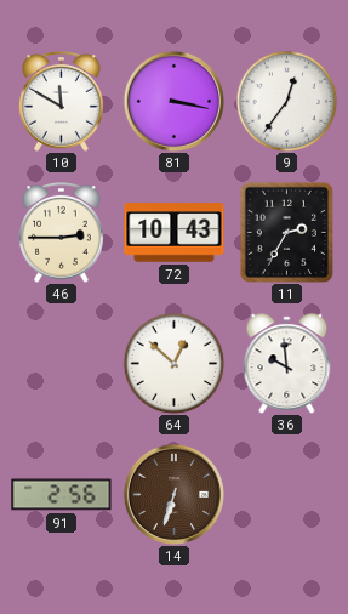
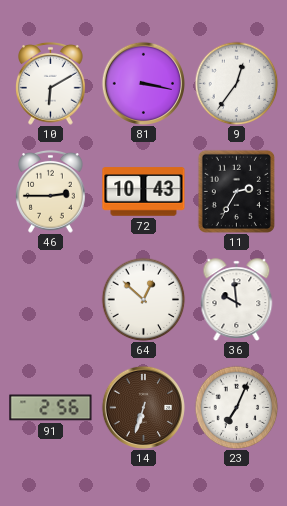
10: 11:50 -> 6:10 (51, 83)
23: none -> 7:04 (236, 407)
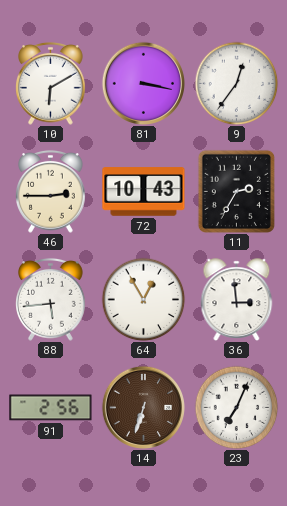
88: none -> 5:44 (51, 299)
64: 12:52 -> 12:55 (143, 299)
36: 9:59 -> 2:59 (237, 300)
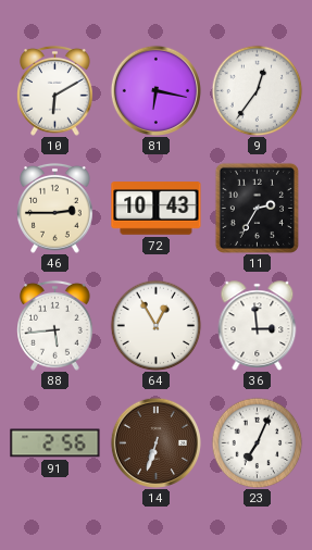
81: 3:17 -> 6:17 (155, 90)
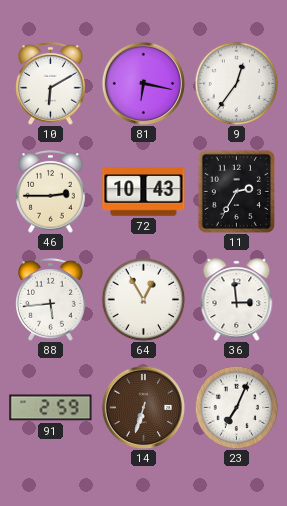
91: 2:56 -> 2:59 (51, 408)
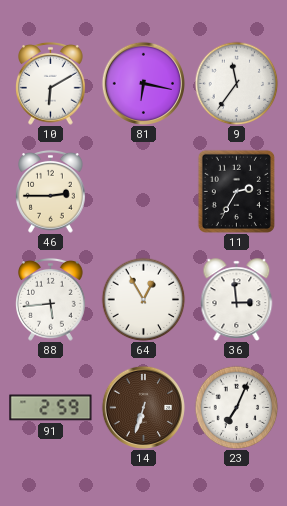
9: 12:36 -> 11:36 (236, 83)
72: 10:43 -> none (144, 192)
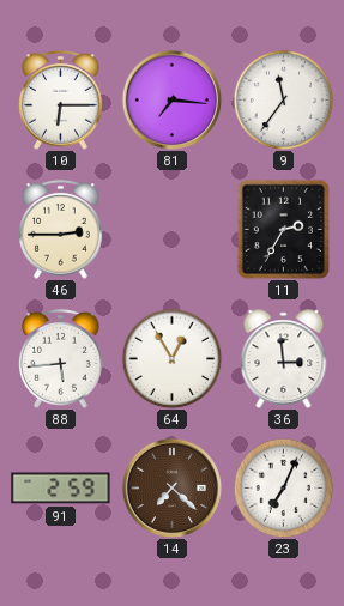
10: 6:10 -> 6:15 (61, 99)
81: 6:17 -> 7:16 (171, 99)
14: 6:33 -> 7:22 (171, 487)
